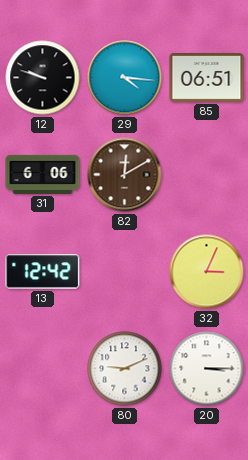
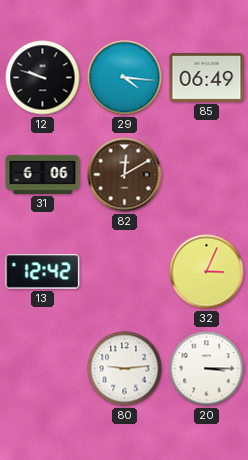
85: 06:51 -> 06:49 (207, 78)
80: 9:11 -> 9:14 (125, 369)
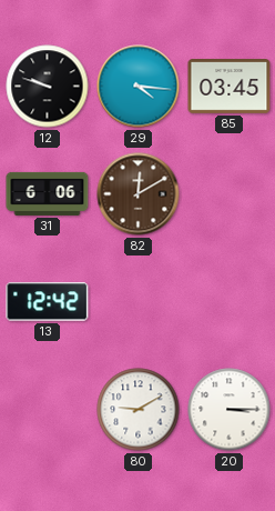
85: 06:49 -> 03:45 (230, 87)
32: 3:04 -> none (207, 272)
80: 9:14 -> 9:10 (139, 410)
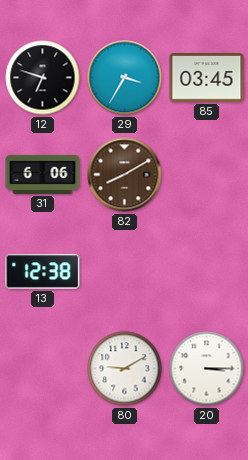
12: 9:48 -> 6:48 (43, 78)
29: 4:16 -> 3:35 (125, 78)
82: 12:10 -> 8:10 (125, 175)
13: 12:42 -> 12:38 (43, 272)
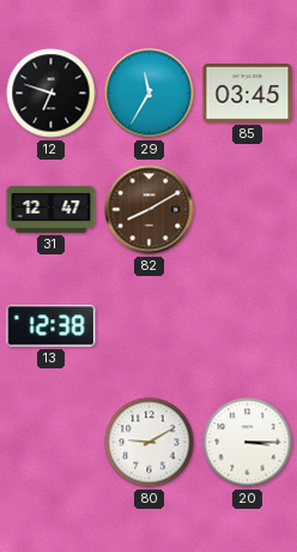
29: 3:35 -> 11:35 (150, 94)
31: 6:06 -> 12:47 (51, 209)
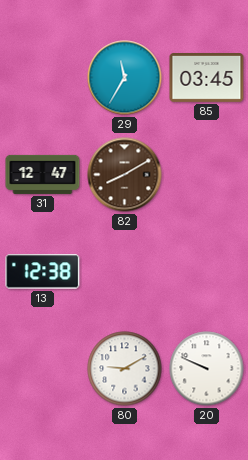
12: 6:48 -> none (51, 94)
20: 3:15 -> 9:49 (207, 369)
